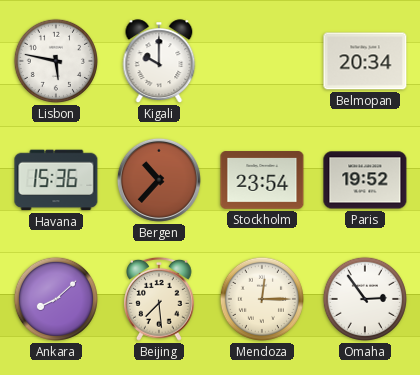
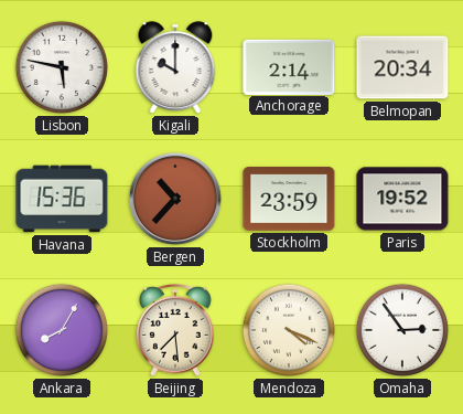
Anchorage: none -> 2:14 (289, 66)
Stockholm: 23:54 -> 23:59 (289, 199)
Ankara: 8:08 -> 8:05 (62, 330)
Mendoza: 12:15 -> 4:19 (289, 330)
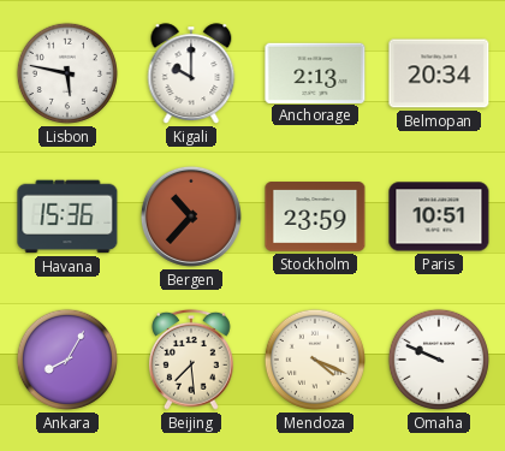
Anchorage: 2:14 -> 2:13 (315, 72)
Paris: 19:52 -> 10:51 (439, 216)
Omaha: 2:54 -> 9:49 (439, 360)
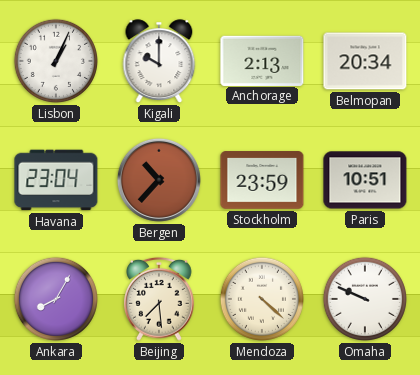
Lisbon: 5:47 -> 1:04 (56, 61)
Havana: 15:36 -> 23:04 (56, 180)
Mendoza: 4:19 -> 4:22 (262, 299)
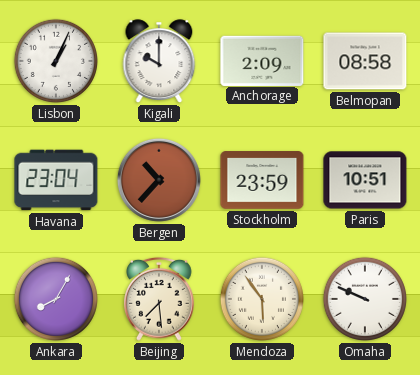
Anchorage: 2:13 -> 2:09 (262, 60)
Belmopan: 20:34 -> 08:58 (365, 61)
Mendoza: 4:22 -> 5:54 (262, 299)
